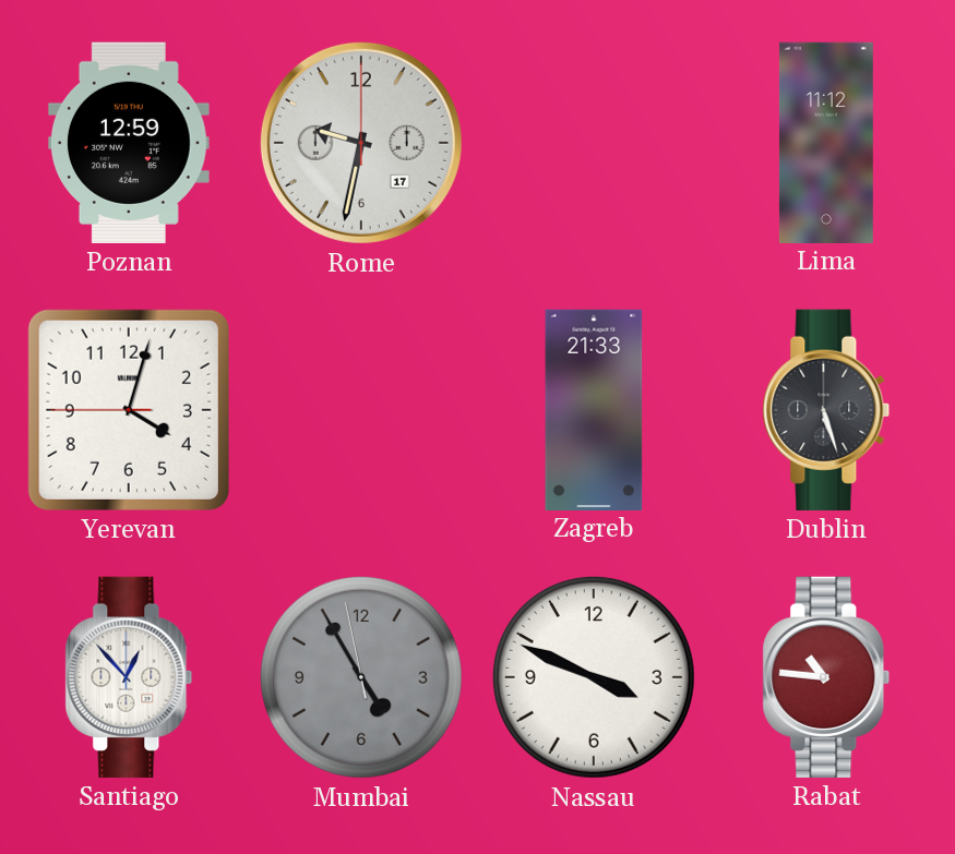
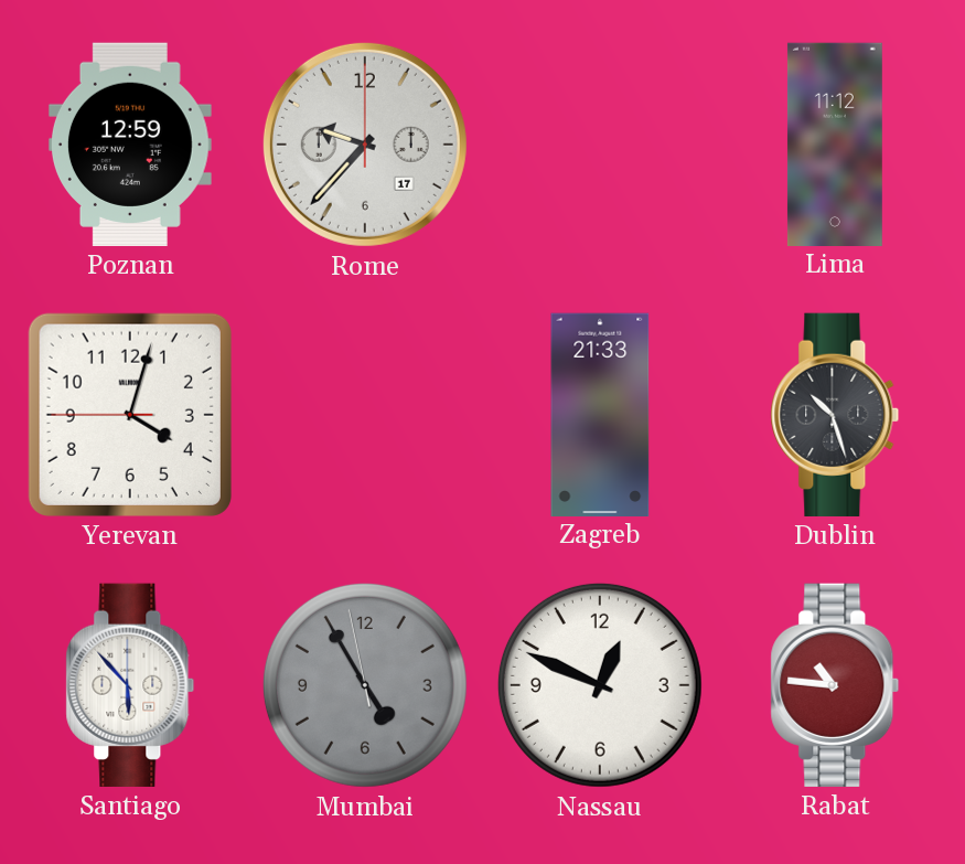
Rome: 9:32 -> 9:37 (365, 145)
Dublin: 5:27 -> 10:27 (835, 415)
Santiago: 12:53 -> 5:53 (130, 685)
Nassau: 3:49 -> 12:49 (600, 685)
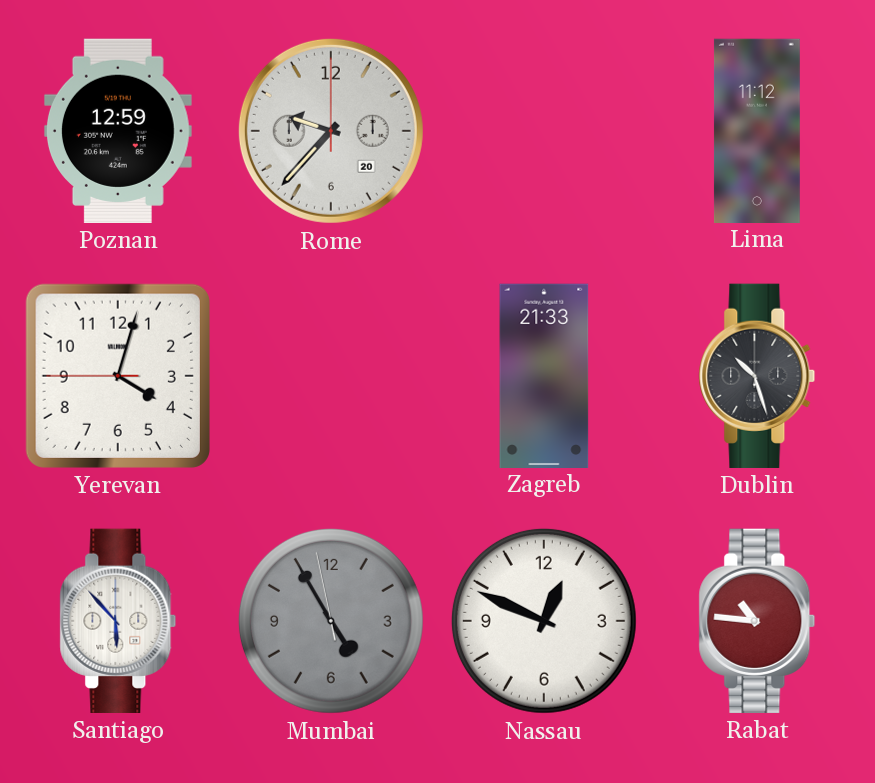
Rome date: 17 -> 20 (331, 131)
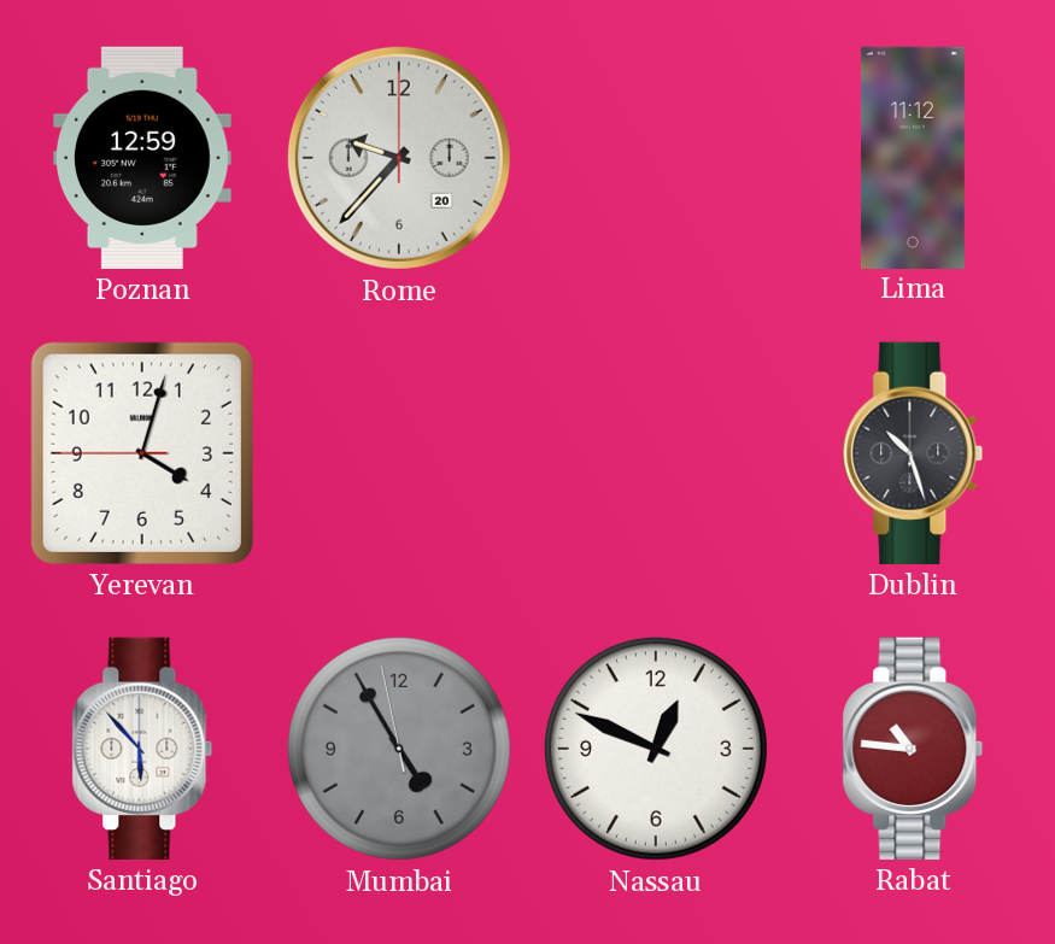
Zagreb: 21:33 -> none (544, 375)
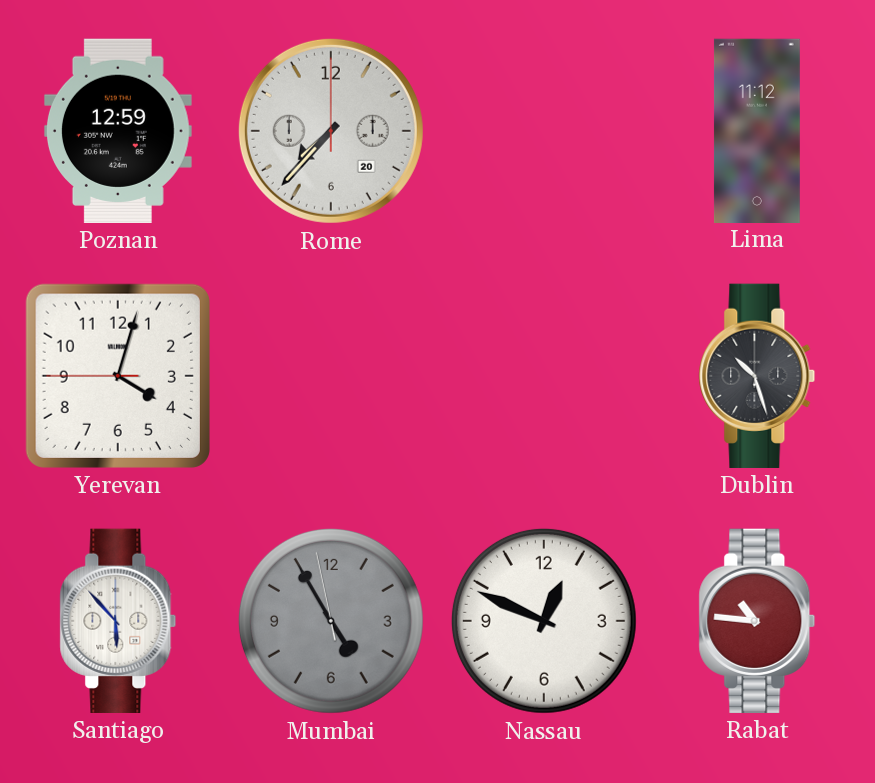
Rome: 9:37 -> 7:37 (331, 131)
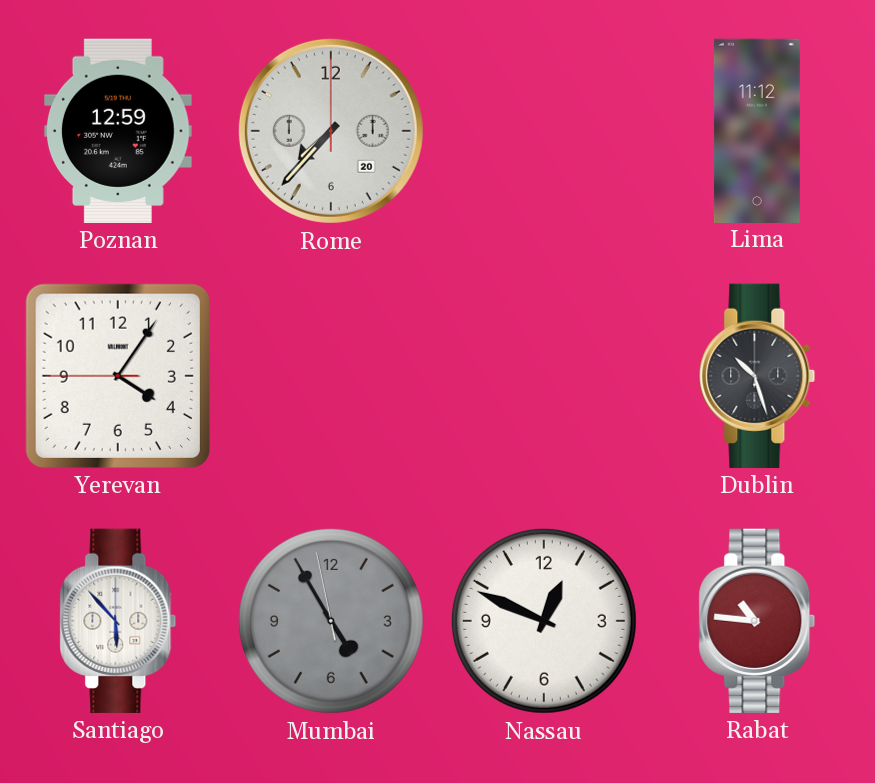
Yerevan: 4:02 -> 4:05 (118, 376)
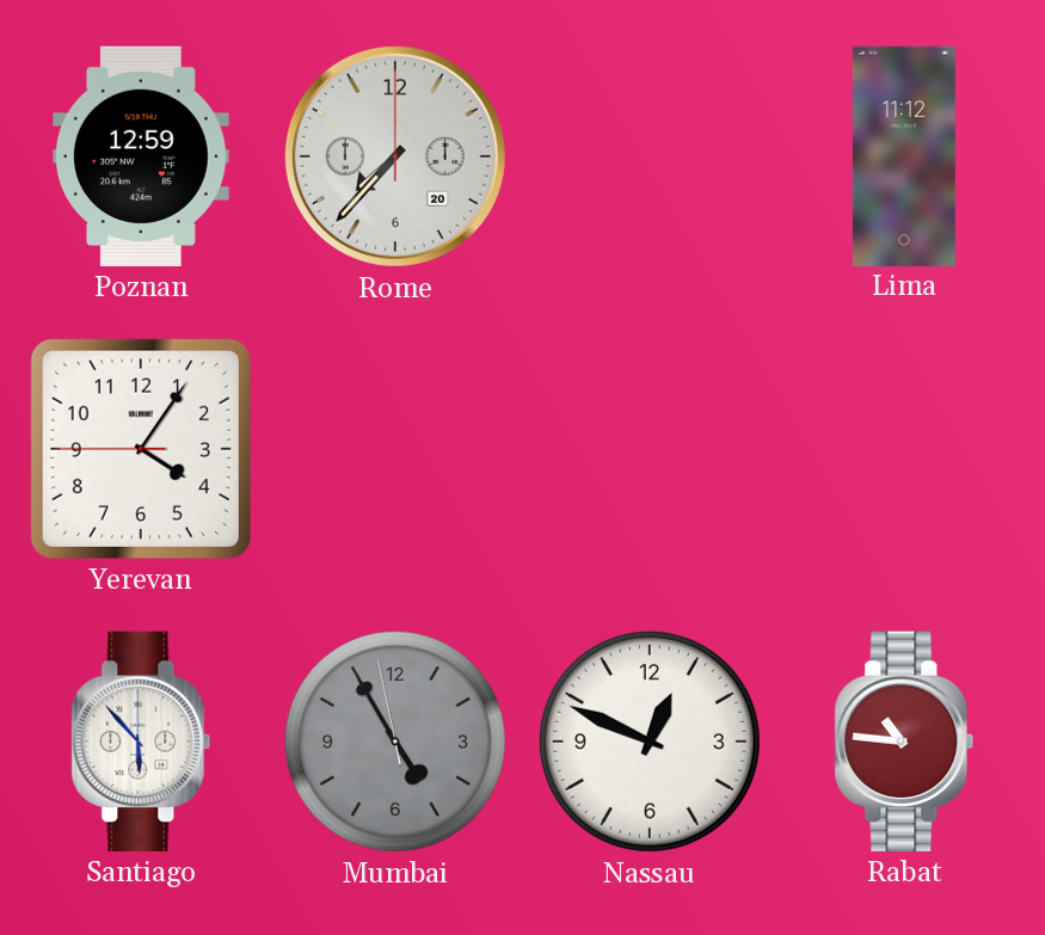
Dublin: 10:27 -> none (757, 376)
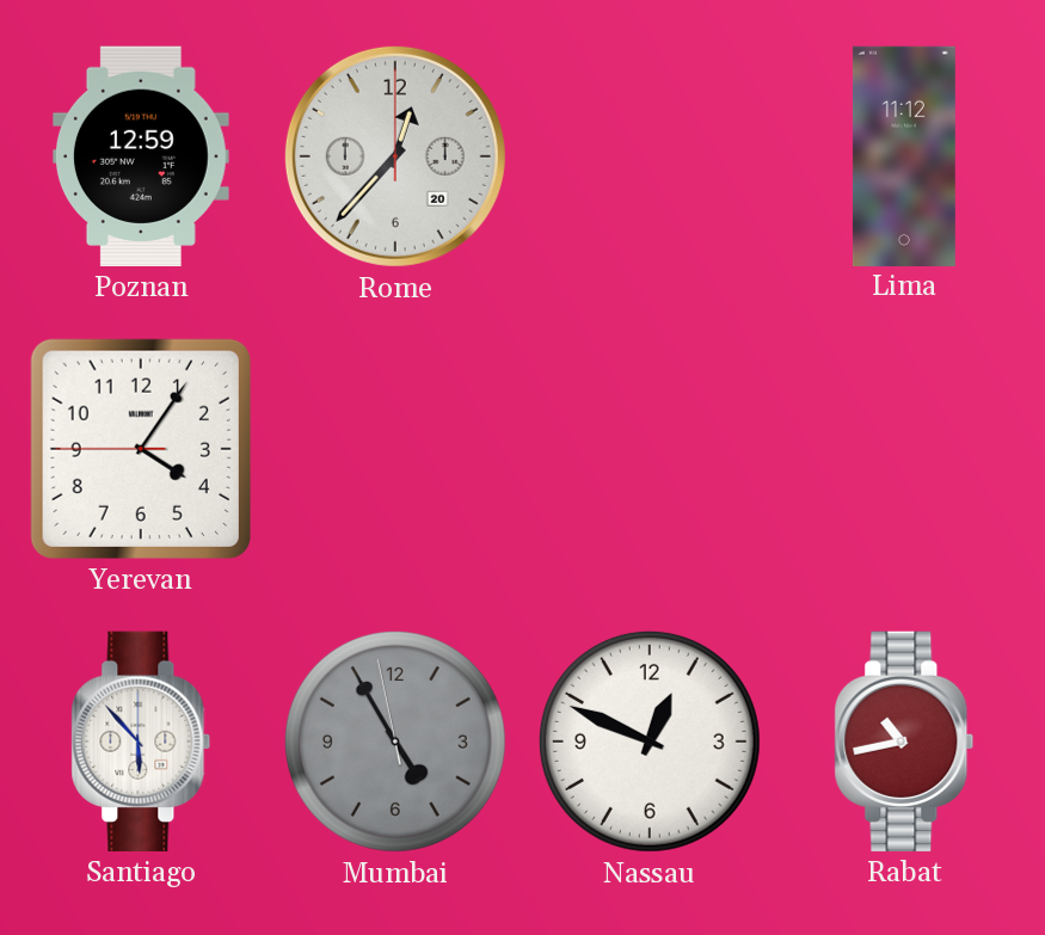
Rome: 7:37 -> 12:37 (395, 156)
Rabat: 10:46 -> 10:43 (904, 742)
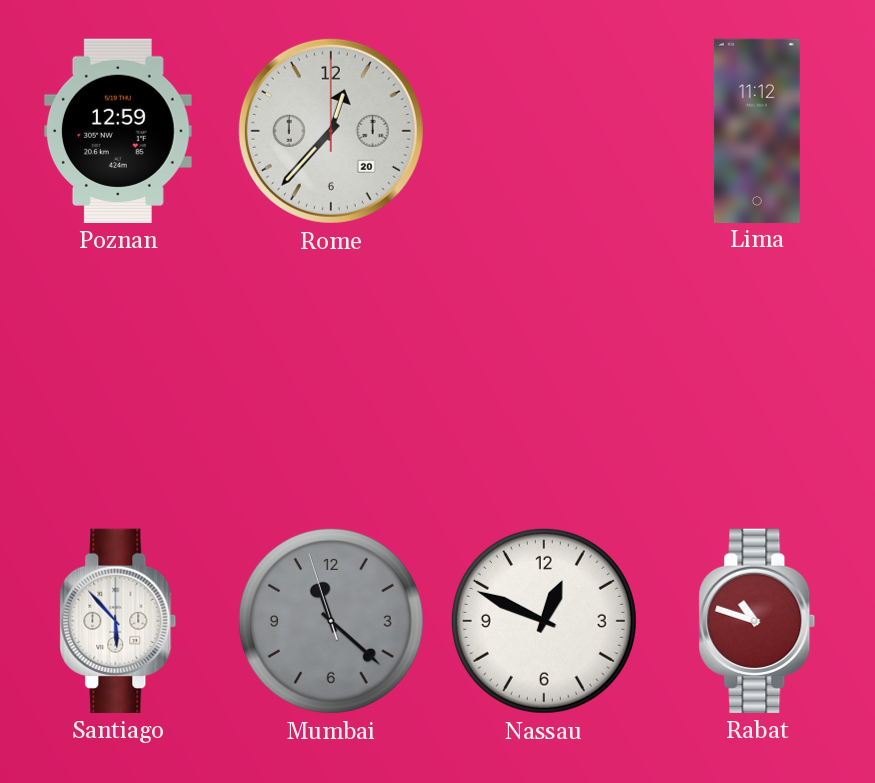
Yerevan: 4:05 -> none (141, 449)
Mumbai: 4:54 -> 11:21 (331, 621)
Rabat: 10:43 -> 10:48 (757, 621)
